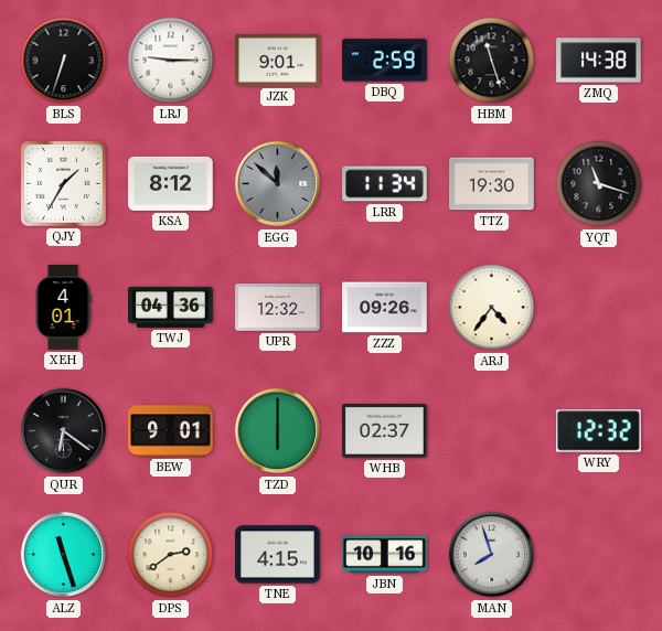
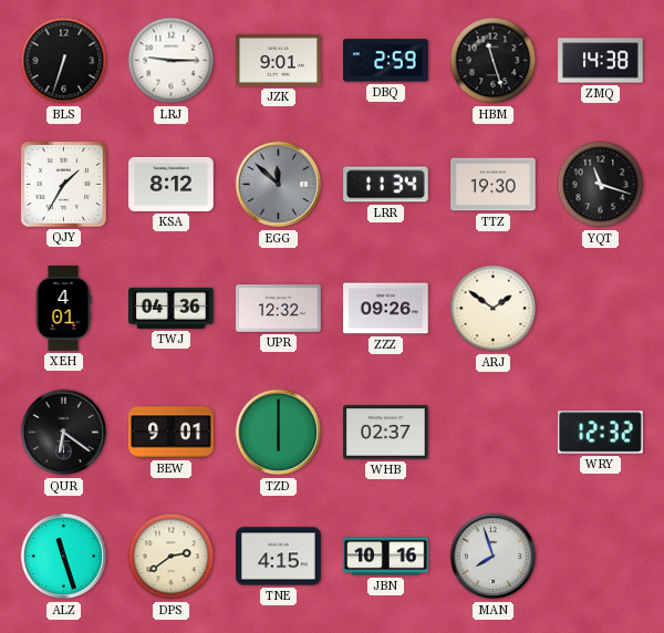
ARJ: 4:36 -> 1:51 (494, 309)
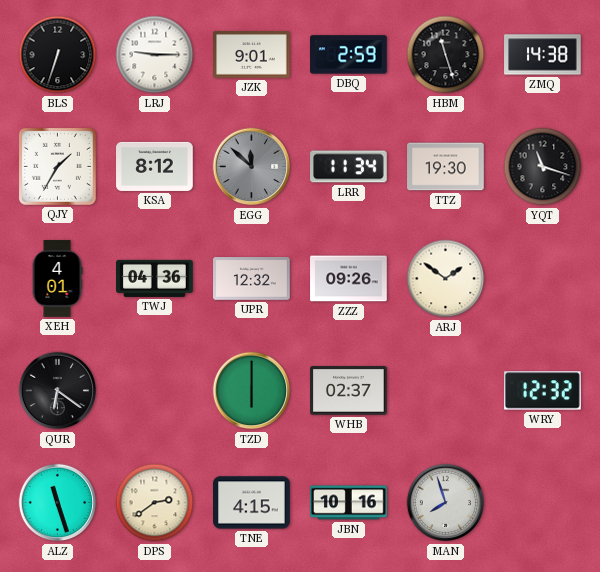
BEW: 9:01 -> none (172, 433)
